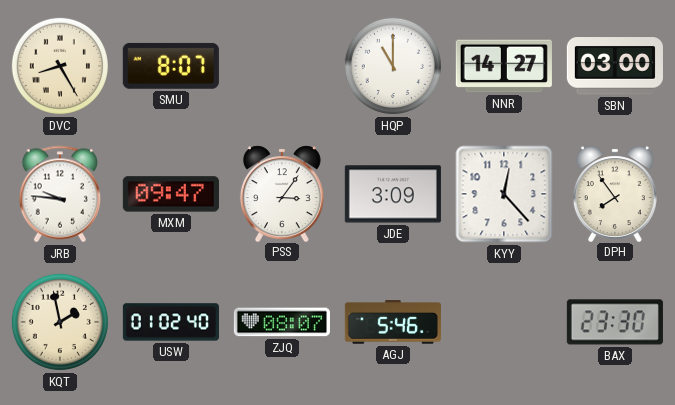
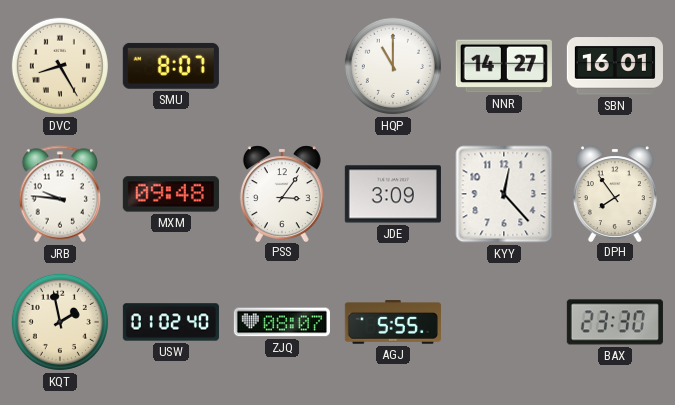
SBN: 03:00 -> 16:01 (615, 66)
MXM: 09:47 -> 09:48 (171, 194)
AGJ: 5:46 -> 5:55 (393, 322)
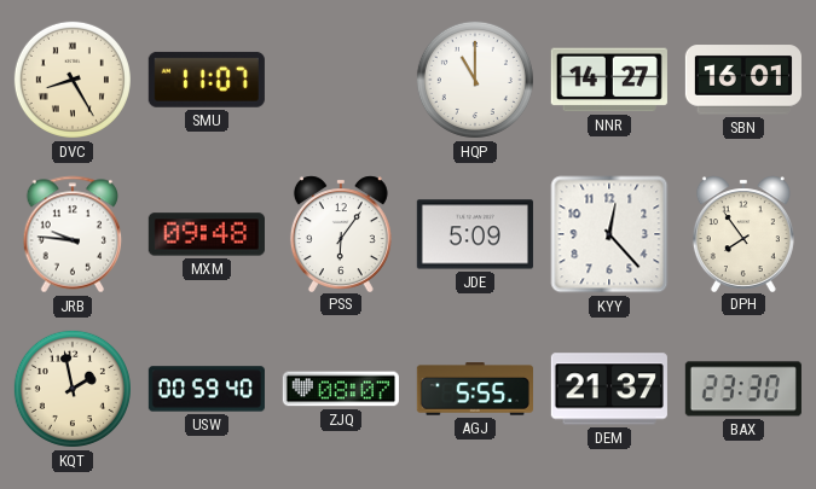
SMU: 8:07 -> 11:07 (207, 80)
PSS: 3:06 -> 6:06 (341, 233)
JDE: 3:09 -> 5:09 (475, 234)
USW: 01:02 -> 00:59 (207, 389)
DEM: none -> 21:37 (609, 389)
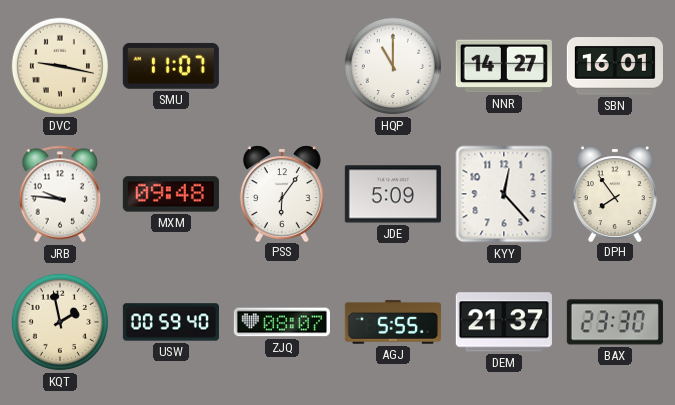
DVC: 8:25 -> 9:17 (60, 66)
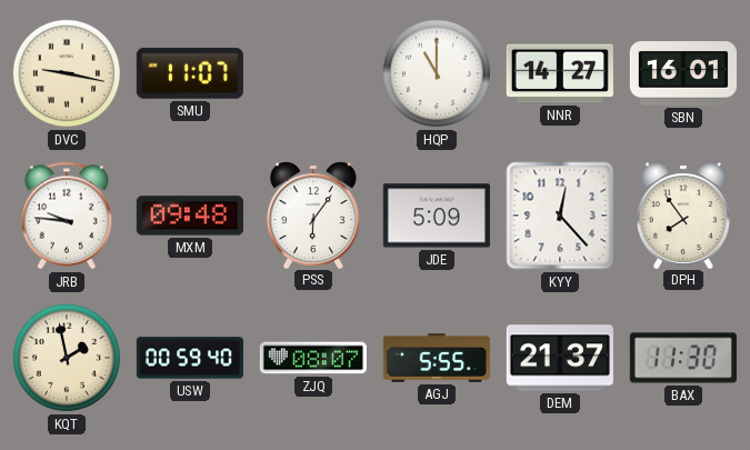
BAX: 23:30 -> 11:30 (683, 358)
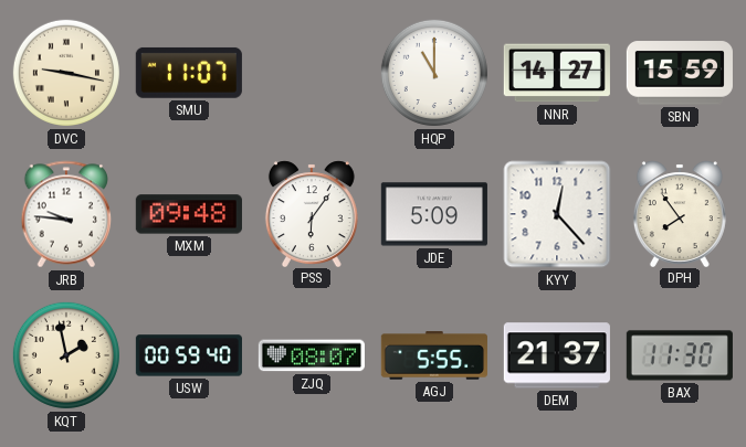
SBN: 16:01 -> 15:59 (680, 73)
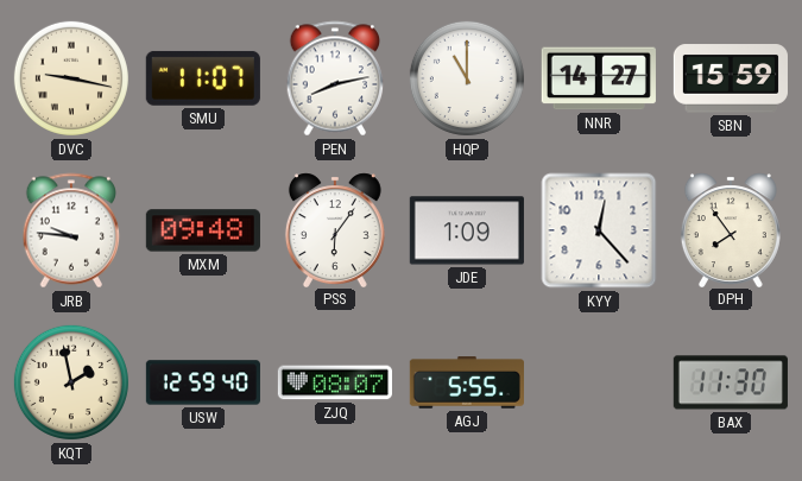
PEN: none -> 8:13 (335, 78)
JDE: 5:09 -> 1:09 (467, 230)
USW: 00:59 -> 12:59 (203, 382)
DEM: 21:37 -> none (557, 355)
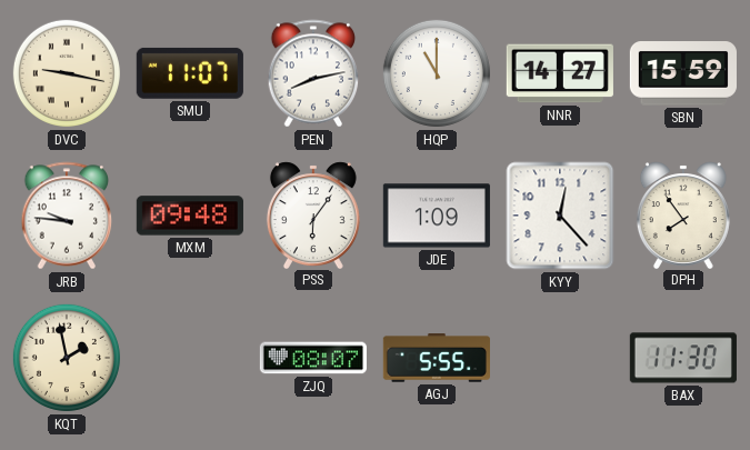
USW: 12:59 -> none (203, 382)
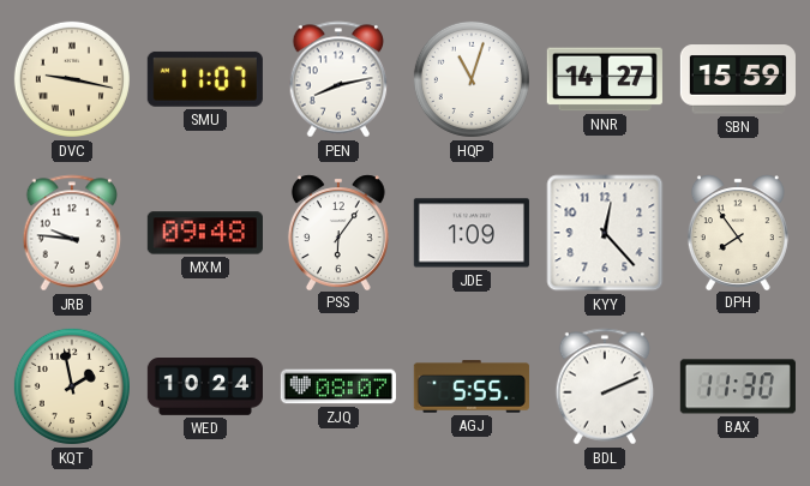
HQP: 11:00 -> 11:03 (472, 79)
WED: none -> 10:24 (204, 388)
BDL: none -> 2:11 (605, 386)
